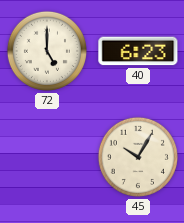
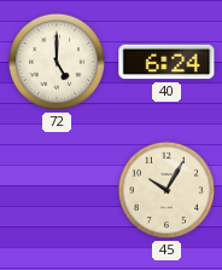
40: 6:23 -> 6:24 (166, 62)
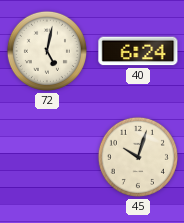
72: 5:00 -> 5:02 (47, 51)
45: 10:05 -> 10:03 (138, 157)
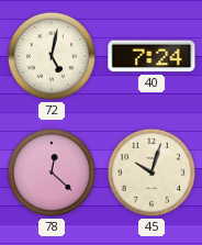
40: 6:24 -> 7:24 (151, 56)
78: none -> 12:22 (52, 172)
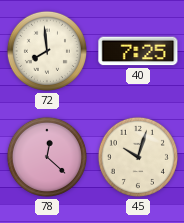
72: 5:02 -> 7:59 (47, 51)
40: 7:24 -> 7:25 (138, 51)
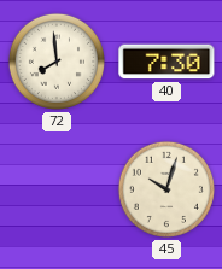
40: 7:25 -> 7:30 (166, 62)
78: 12:22 -> none (47, 157)
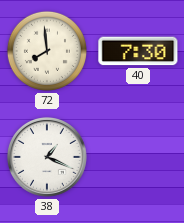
38: none -> 1:19 (47, 157)
45: 10:03 -> none (166, 189)
